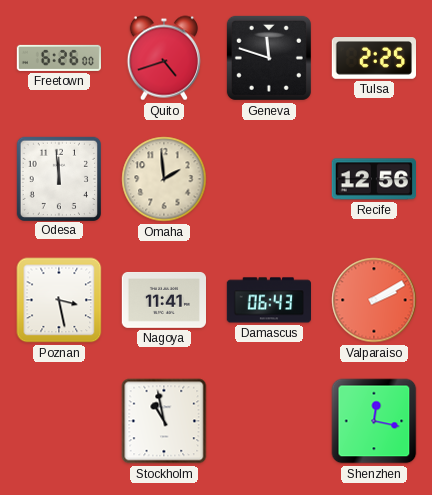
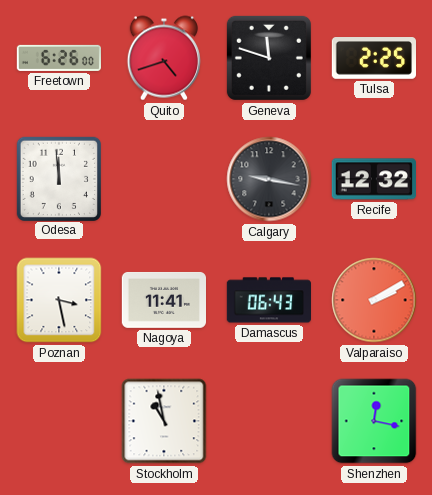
Omaha: 1:59 -> none (164, 179)
Calgary: none -> 9:17 (269, 179)
Recife: 12:56 -> 12:32 (374, 179)
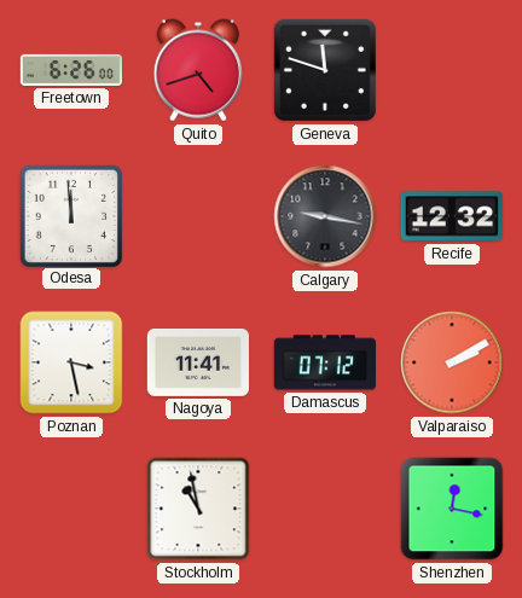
Tulsa: 2:25 -> none (373, 59)
Damascus: 06:43 -> 07:12 (324, 362)
